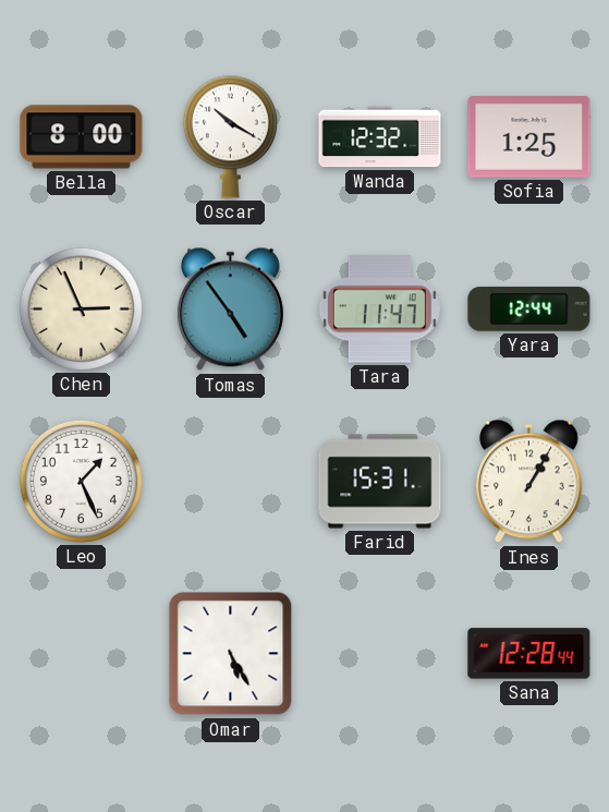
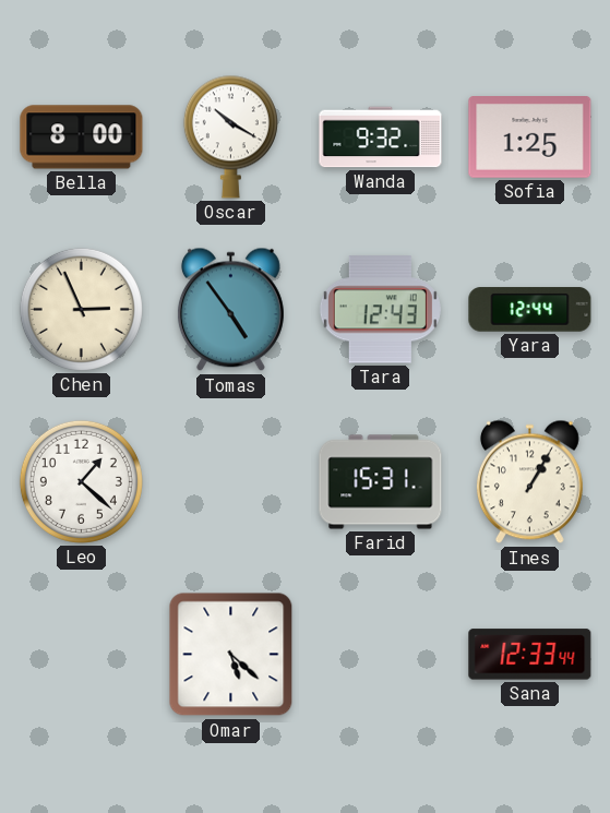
Wanda: 12:32 -> 9:32 (381, 138)
Tara: 11:47 -> 12:43 (380, 310)
Leo: 1:26 -> 1:22 (81, 481)
Omar: 5:25 -> 5:22 (231, 655)
Sana: 12:28 -> 12:33 (530, 655)
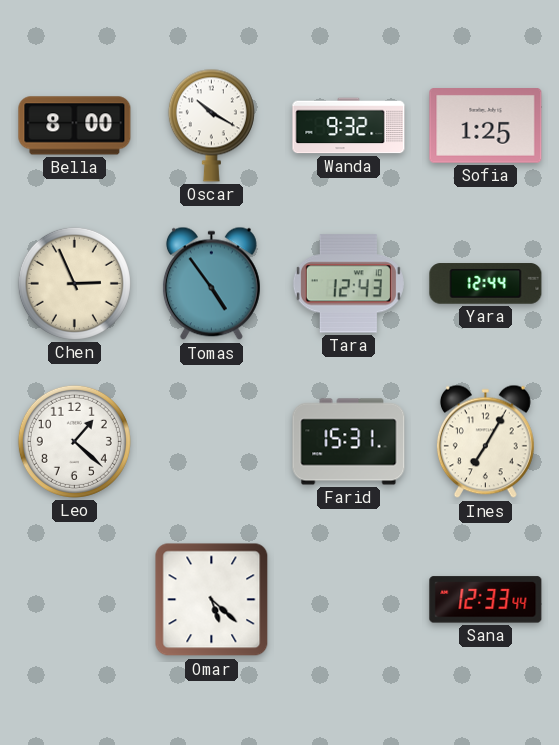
Ines: 1:05 -> 7:05 (485, 442)
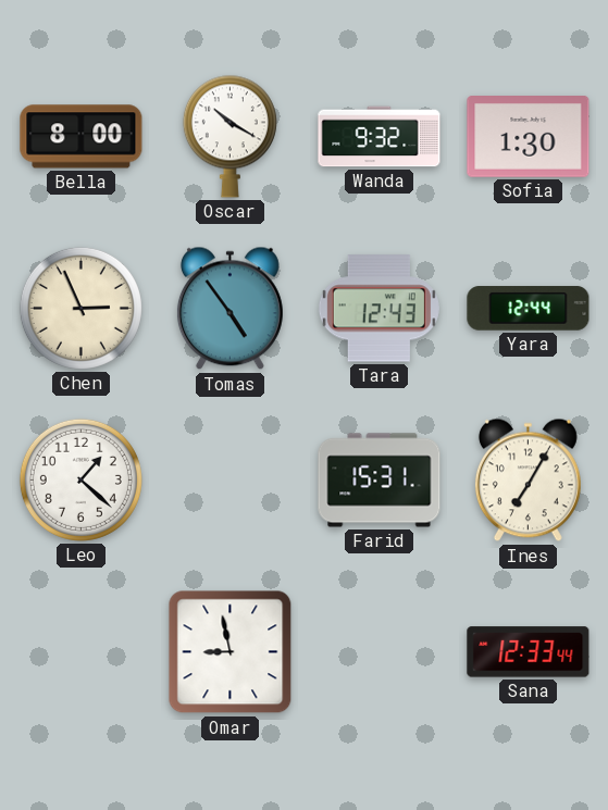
Sofia: 1:25 -> 1:30 (529, 137)
Omar: 5:22 -> 8:58 (231, 652)
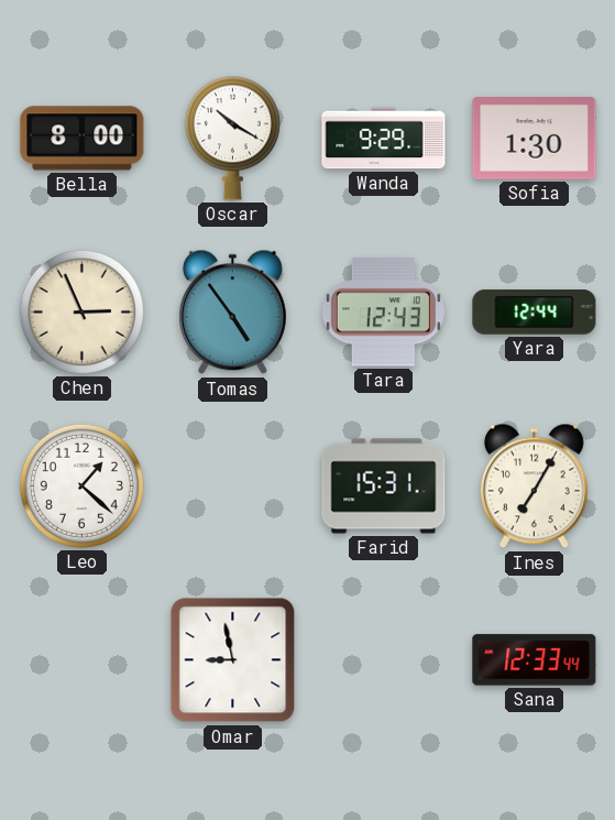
Wanda: 9:32 -> 9:29 (384, 139)
